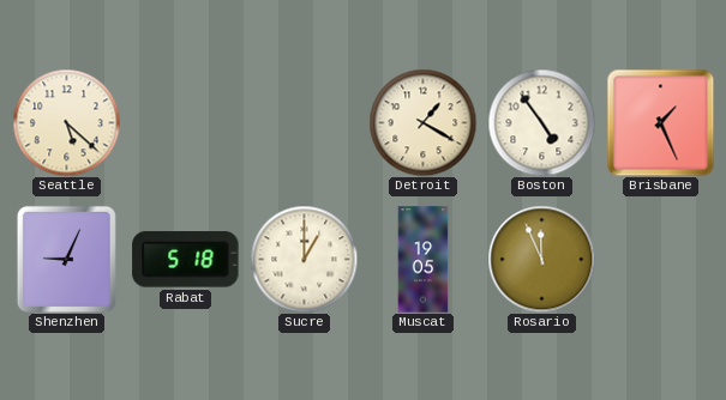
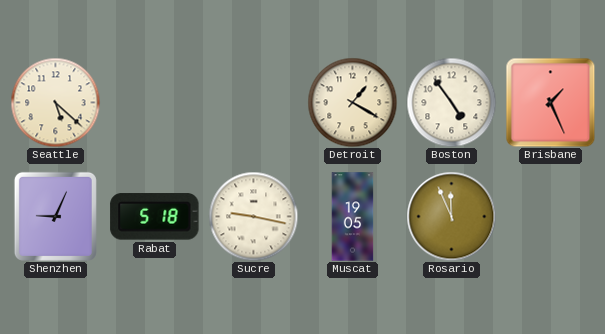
Sucre: 1:00 -> 9:17 (253, 216)
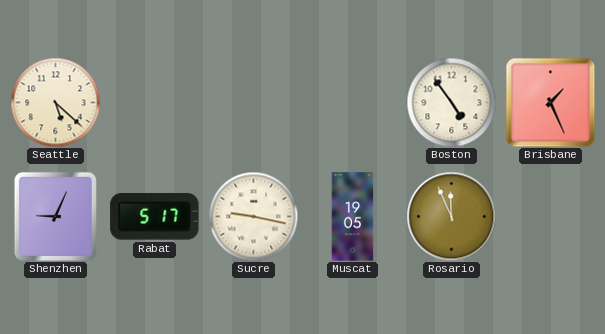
Detroit: 1:20 -> none (352, 102)
Rabat: 5:18 -> 5:17 (155, 217)
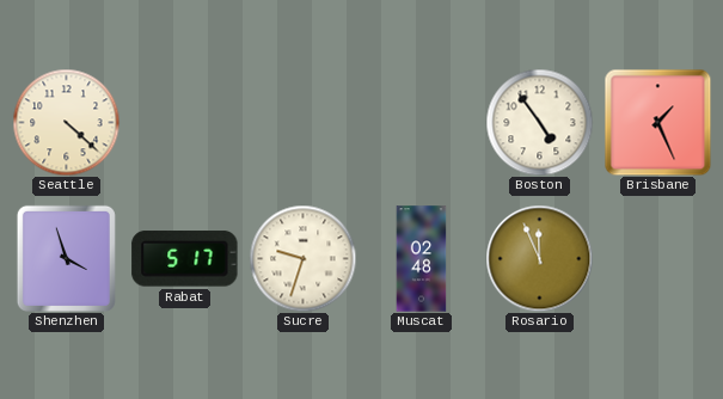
Seattle: 5:22 -> 4:22 (66, 122)
Shenzhen: 9:04 -> 3:57 (66, 258)
Sucre: 9:17 -> 9:33 (302, 258)
Muscat: 19:05 -> 02:48 (422, 259)
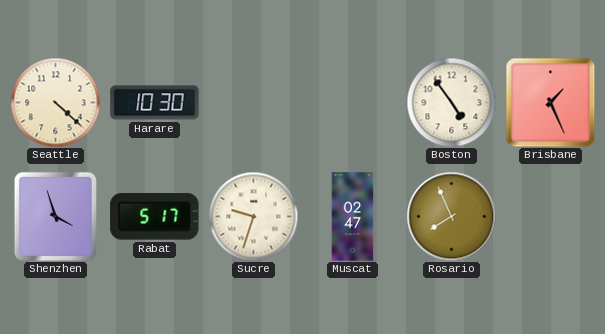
Harare: none -> 10:30 (155, 103)
Muscat: 02:48 -> 02:47 (353, 217)
Rosario: 11:56 -> 7:56 (451, 216)
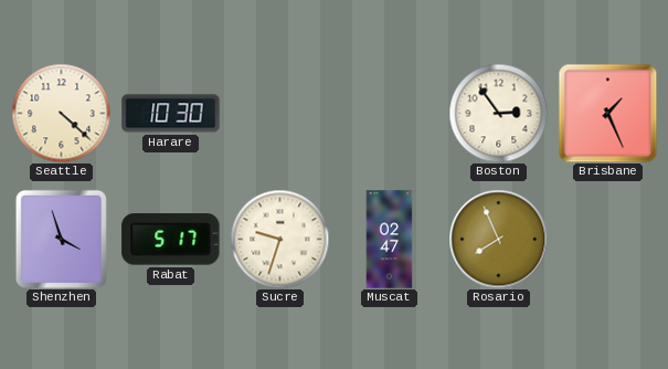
Boston: 4:54 -> 2:54 (498, 113)
